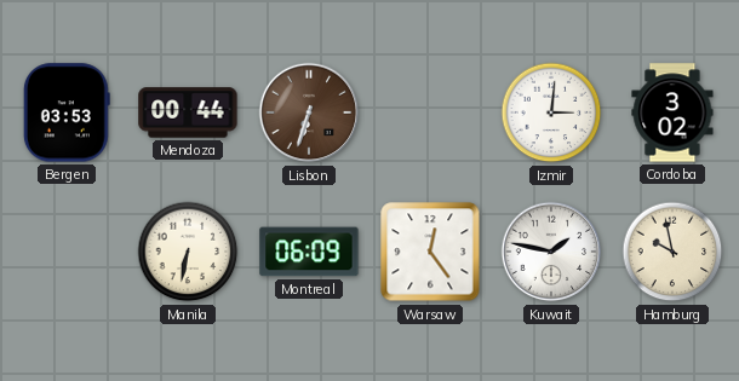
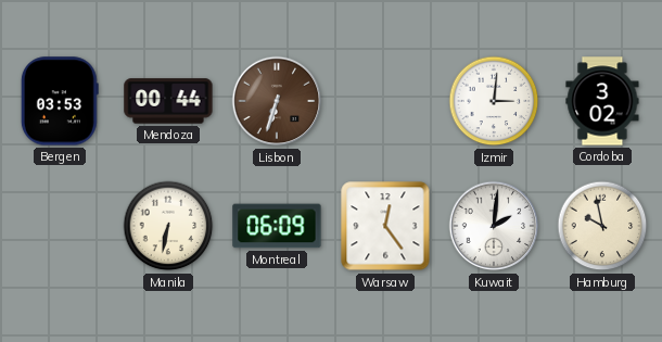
Kuwait: 1:47 -> 2:01 (494, 226)
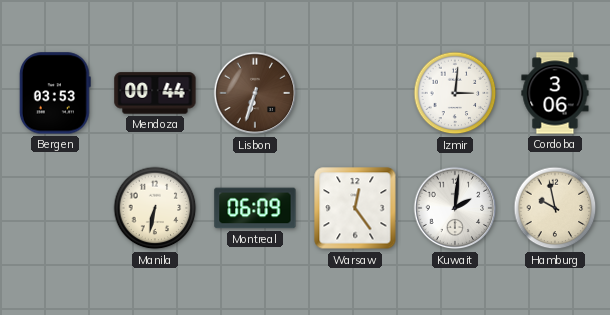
Cordoba: 3:02 -> 3:06 (555, 93)
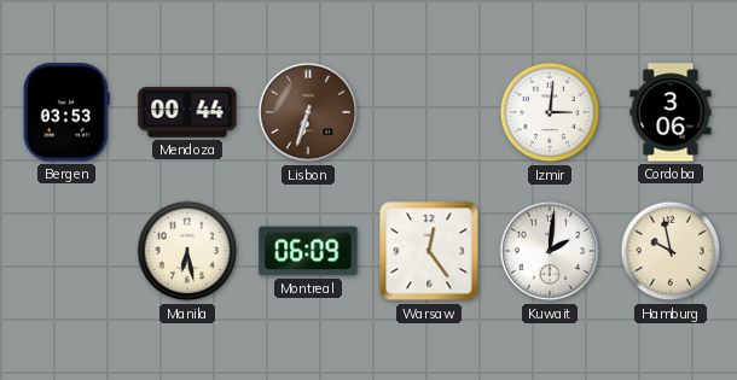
Manila: 6:32 -> 6:28 (187, 251)
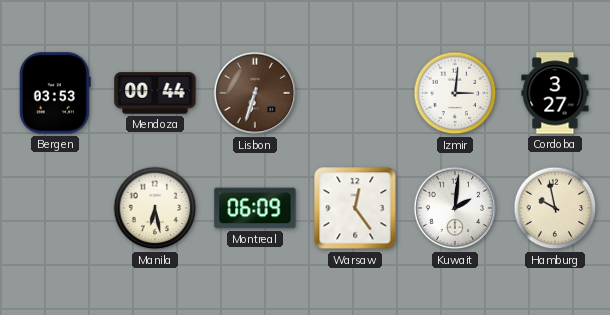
Cordoba: 3:06 -> 3:27 (555, 93)
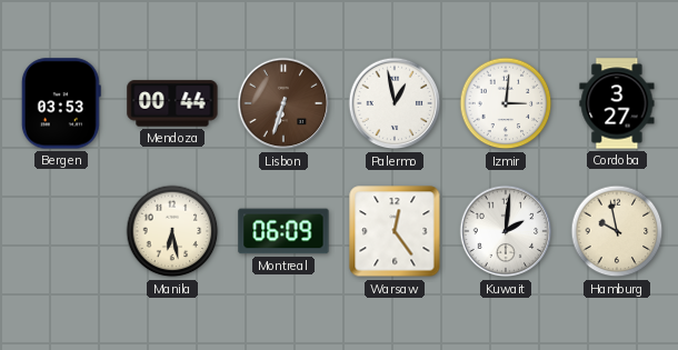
Palermo: none -> 12:58 (395, 103)
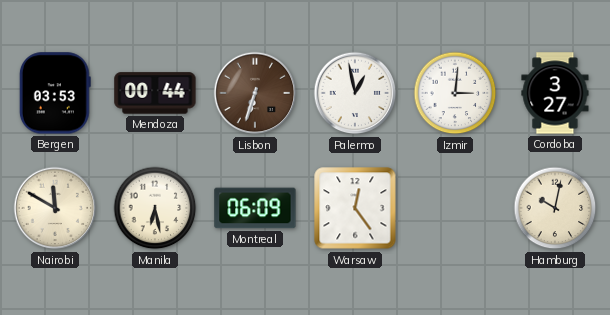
Nairobi: none -> 11:50 (55, 208)
Kuwait: 2:01 -> none (506, 231)
Hamburg: 9:58 -> 10:02 (555, 208)
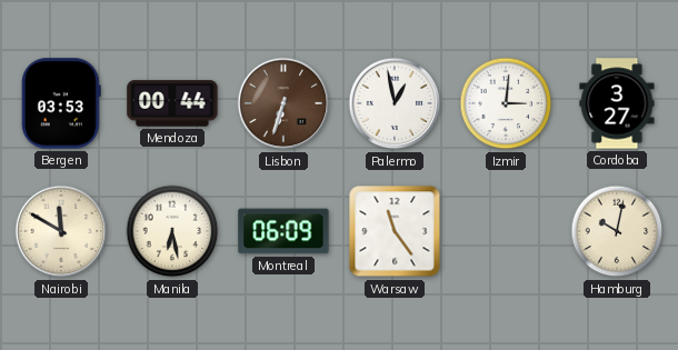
Warsaw: 12:24 -> 11:24 (395, 231)
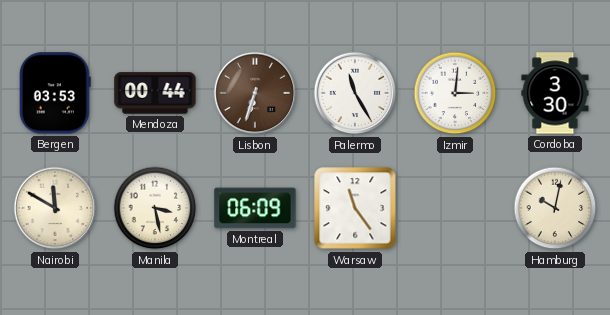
Palermo: 12:58 -> 11:25 (355, 93)
Cordoba: 3:27 -> 3:30 (555, 93)
Manila: 6:28 -> 3:28 (155, 208)
